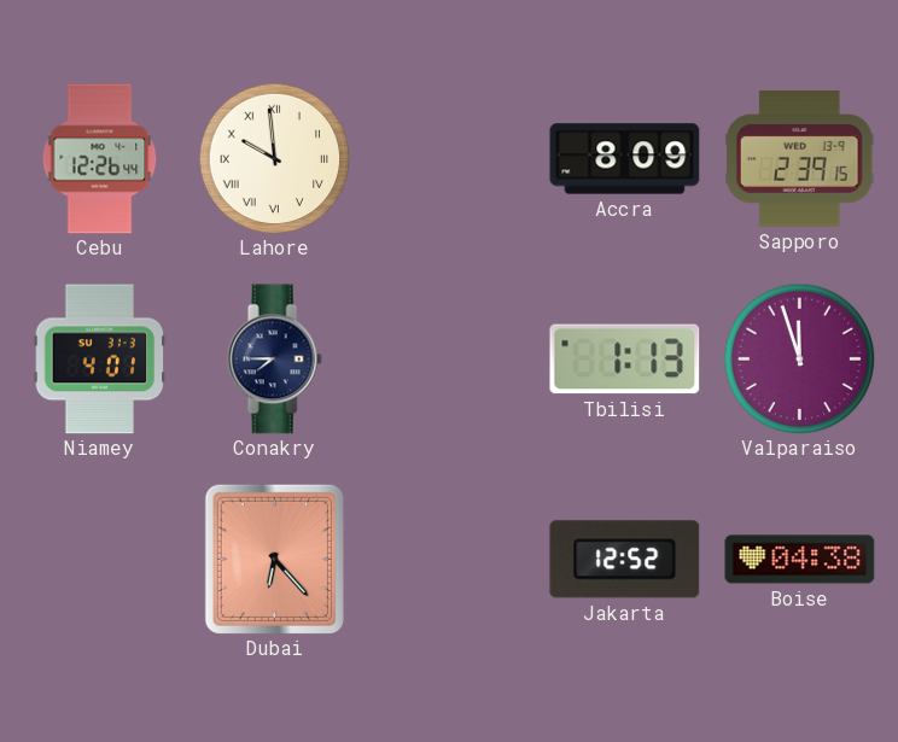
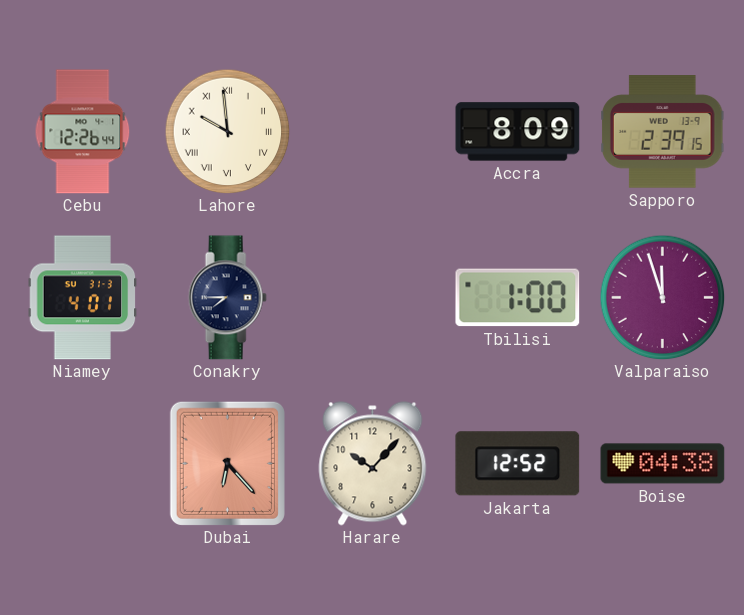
Tbilisi: 1:13 -> 1:00 (518, 298)
Harare: none -> 10:07 (373, 464)
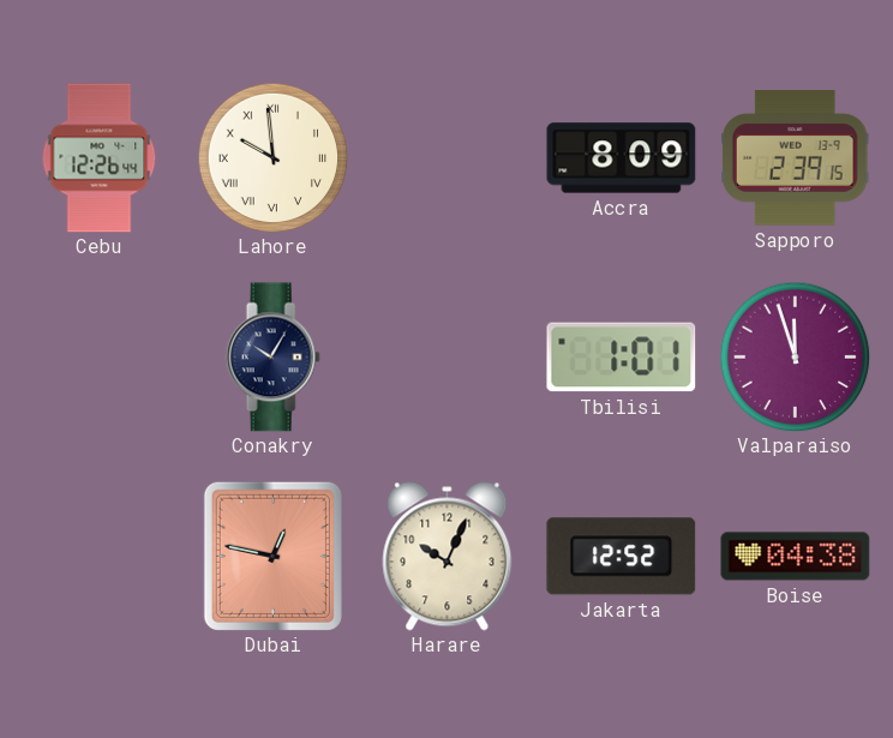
Niamey: 4:01 -> none (83, 298)
Conakry: 7:45 -> 10:05 (272, 358)
Tbilisi: 1:00 -> 1:01 (622, 358)
Dubai: 6:23 -> 12:47 (272, 556)
Harare: 10:07 -> 10:04 (448, 557)
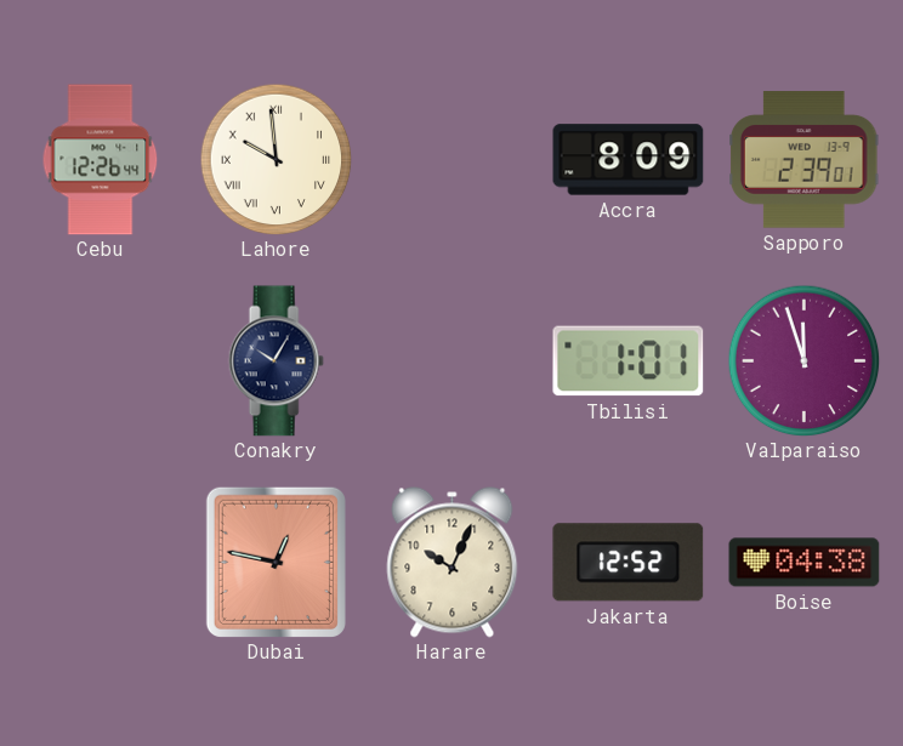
Sapporo: 2:39:15 -> 2:39:01 (805, 160)
